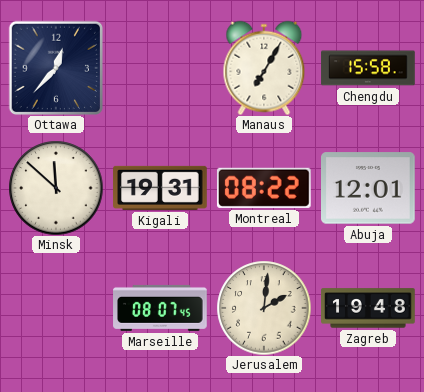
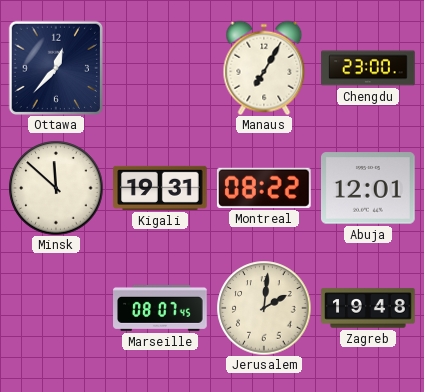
Chengdu: 15:58 -> 23:00 (368, 68)
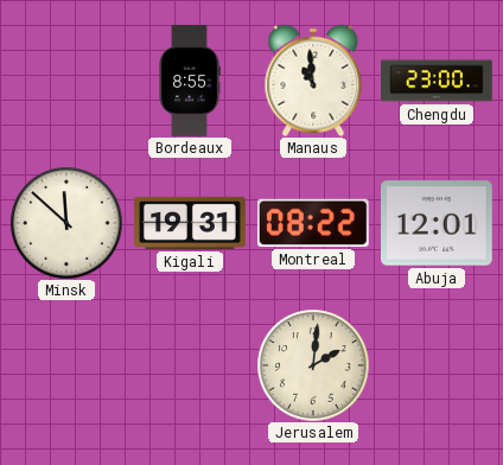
Ottawa: 12:37 -> none (55, 67)
Bordeaux: none -> 8:55 (190, 81)
Manaus: 7:05 -> 10:59 (313, 81)
Marseille: 08:07 -> none (160, 308)
Zagreb: 19:48 -> none (368, 308)
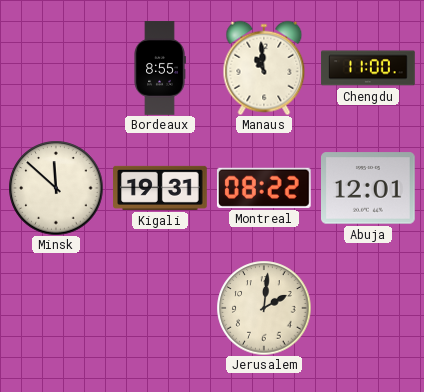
Chengdu: 23:00 -> 11:00 (368, 68)
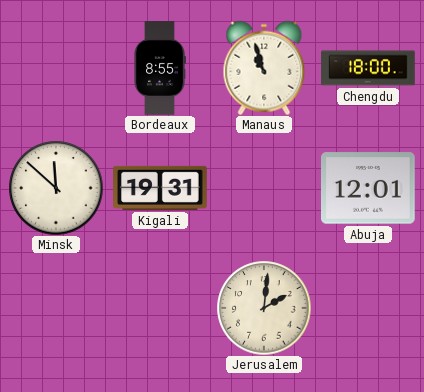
Manaus: 10:59 -> 10:57 (264, 68)
Chengdu: 11:00 -> 18:00 (368, 68)
Montreal: 08:22 -> none (264, 188)
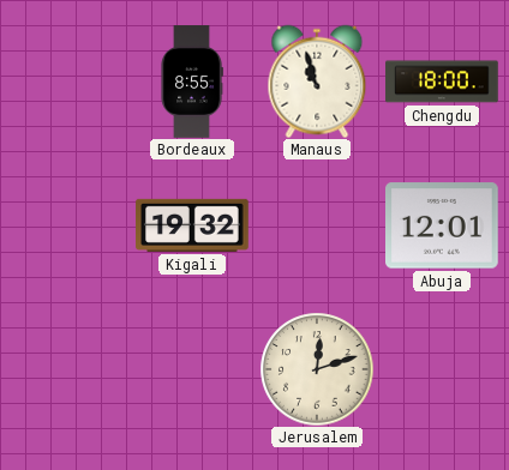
Minsk: 11:52 -> none (56, 188)
Kigali: 19:31 -> 19:32 (192, 225)
Jerusalem: 2:01 -> 12:12 (317, 369)
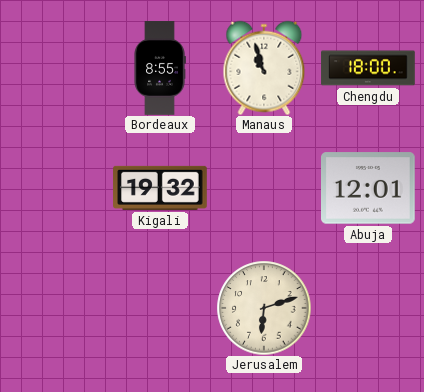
Jerusalem: 12:12 -> 6:12 (264, 308)
